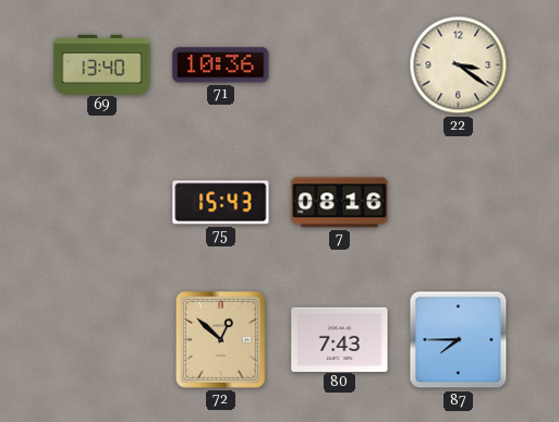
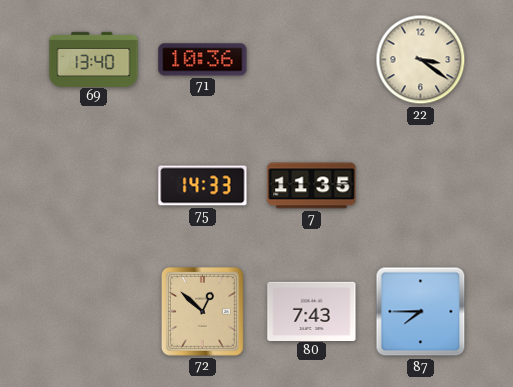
75: 15:43 -> 14:33 (203, 186)
7: 08:16 -> 11:35 (312, 186)
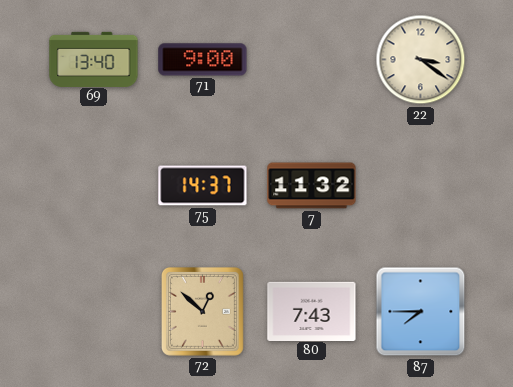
71: 10:36 -> 9:00 (203, 60)
75: 14:33 -> 14:37 (203, 186)
7: 11:35 -> 11:32 (312, 186)
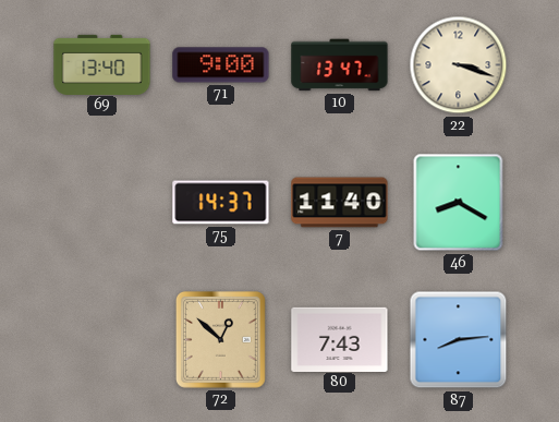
10: none -> 13:47 (340, 65)
22: 3:21 -> 3:18 (459, 65)
7: 11:32 -> 11:40 (340, 203)
46: none -> 8:20 (459, 203)
87: 7:45 -> 8:14 (459, 340)
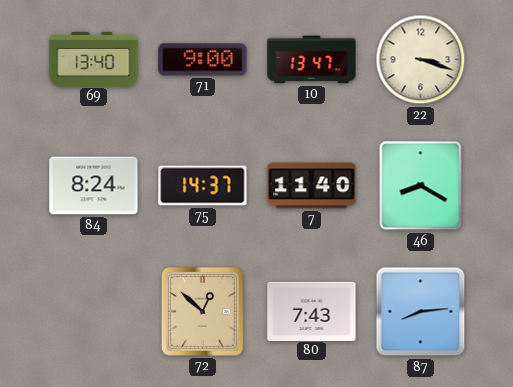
84: none -> 8:24 (94, 186)
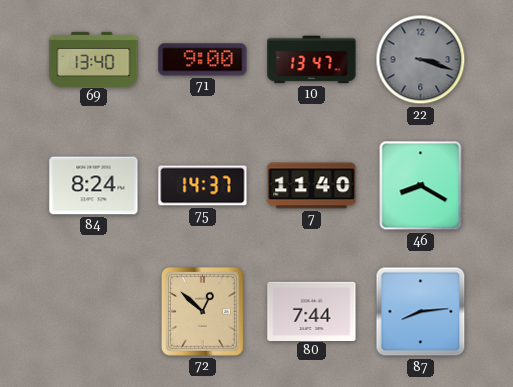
22 dial: cream -> grey (421, 60)
80: 7:43 -> 7:44 (312, 311)
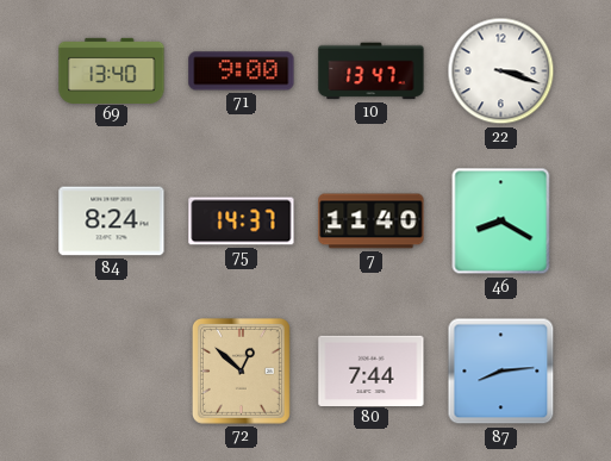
22 dial: grey -> white (501, 71)
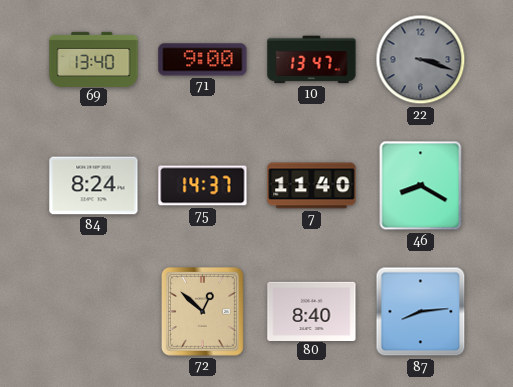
22 dial: white -> grey (421, 60)
80: 7:44 -> 8:40 (312, 311)
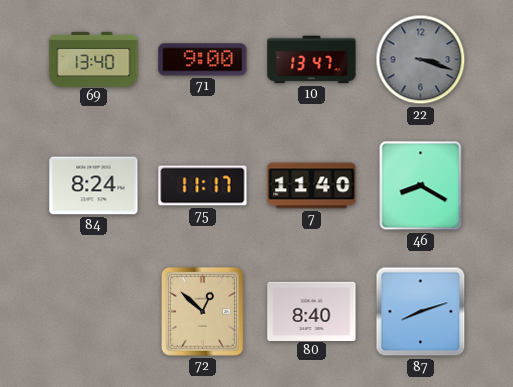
75: 14:37 -> 11:17 (203, 186)
87: 8:14 -> 8:12 (421, 312)
